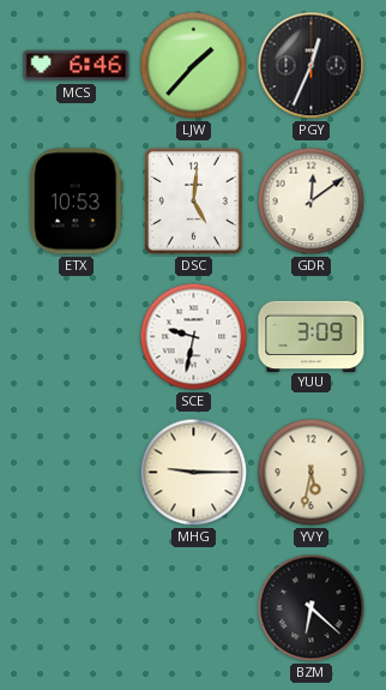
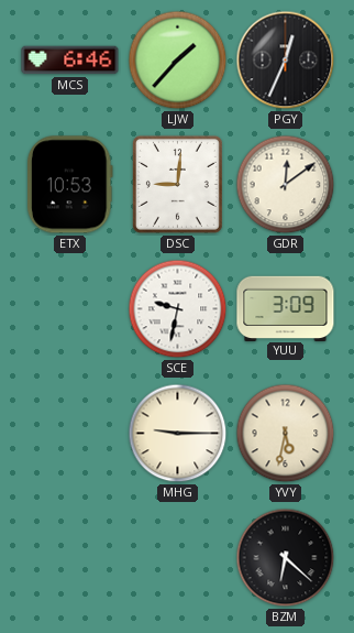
DSC: 5:01 -> 9:01 (177, 184)
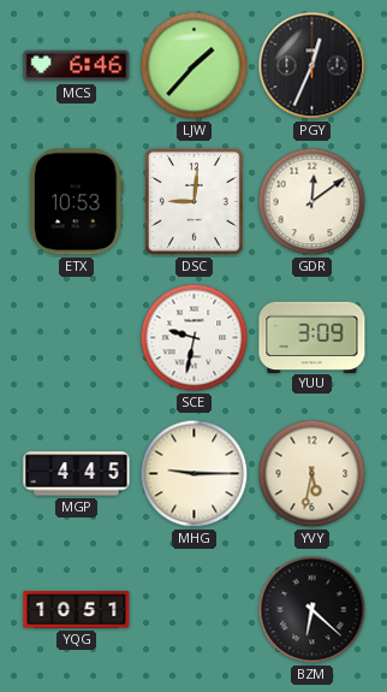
MGP: none -> 4:45 (77, 474)
YQG: none -> 10:51 (77, 610)
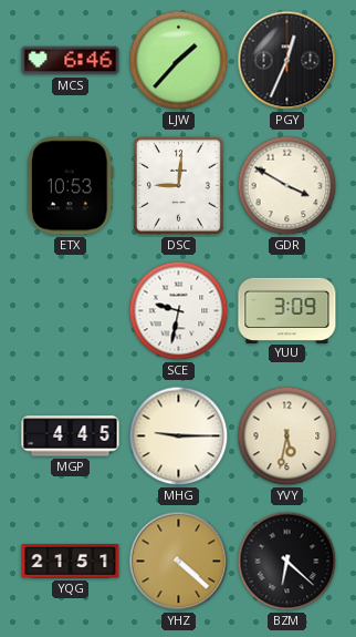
GDR: 12:09 -> 3:50 (287, 186)
YQG: 10:51 -> 21:51 (71, 562)
YHZ: none -> 4:22 (179, 562)
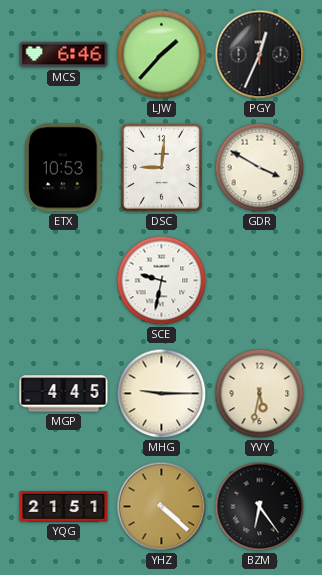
YUU: 3:09 -> none (287, 310)
BZM: 6:22 -> 6:24 (260, 507)
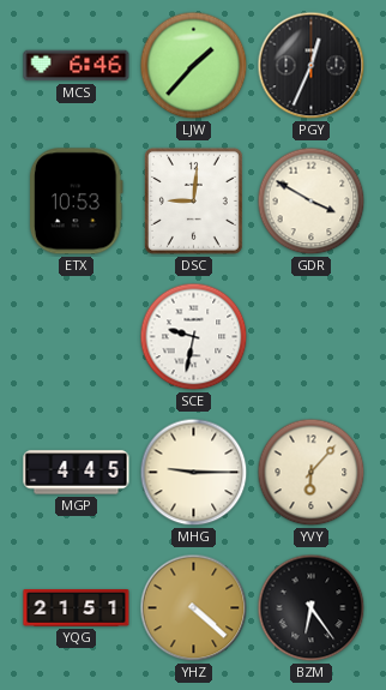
YVY: 5:32 -> 6:07 (312, 473)
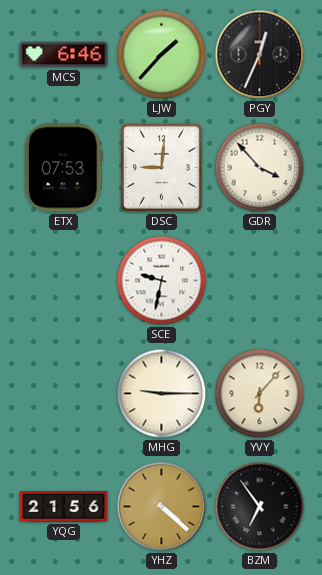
ETX: 10:53 -> 07:53 (63, 168)
GDR: 3:50 -> 3:53 (260, 168)
MGP: 4:45 -> none (77, 473)
YQG: 21:51 -> 21:56 (64, 507)
BZM: 6:24 -> 6:54 (260, 507)
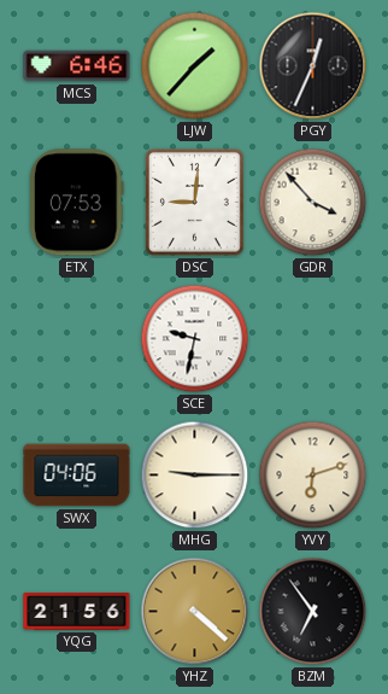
SWX: none -> 04:06 (77, 476)
YVY: 6:07 -> 6:12 (313, 476)
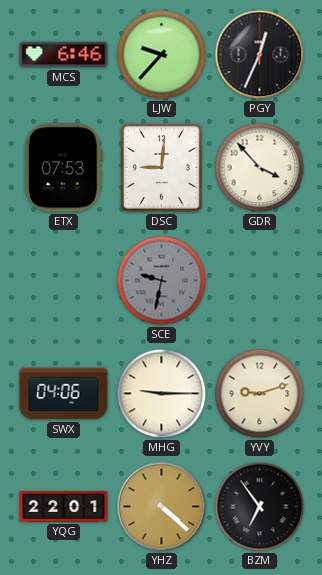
LJW: 1:37 -> 9:37 (162, 55)
SCE dial: white -> grey (162, 281)
YVY: 6:12 -> 9:12 (260, 394)
YQG: 21:56 -> 22:01 (64, 507)
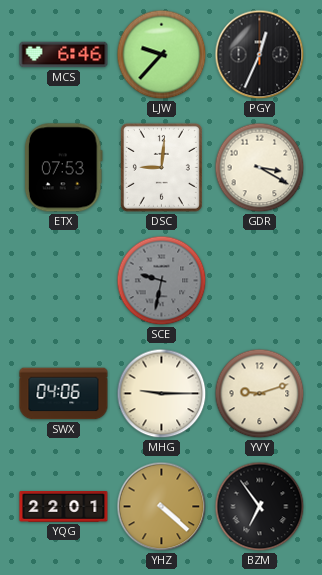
GDR: 3:53 -> 3:20 (260, 168)
